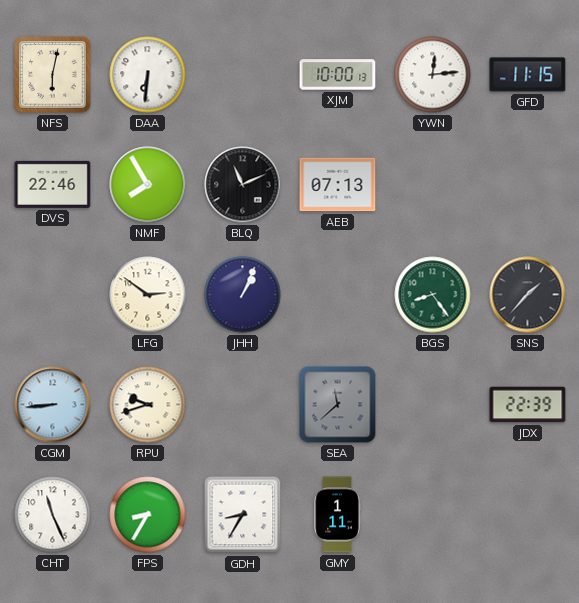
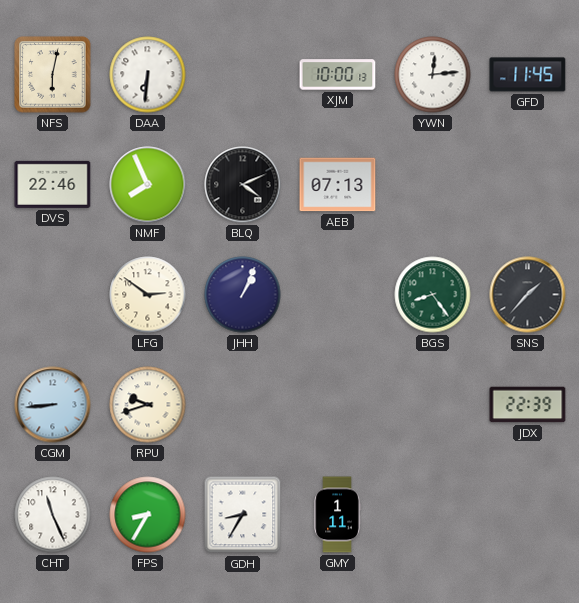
GFD: 11:15 -> 11:45 (528, 75)
NMF: 7:55 -> 7:56 (148, 185)
BLQ: 11:11 -> 4:11 (243, 185)
SEA: 11:38 -> none (338, 405)
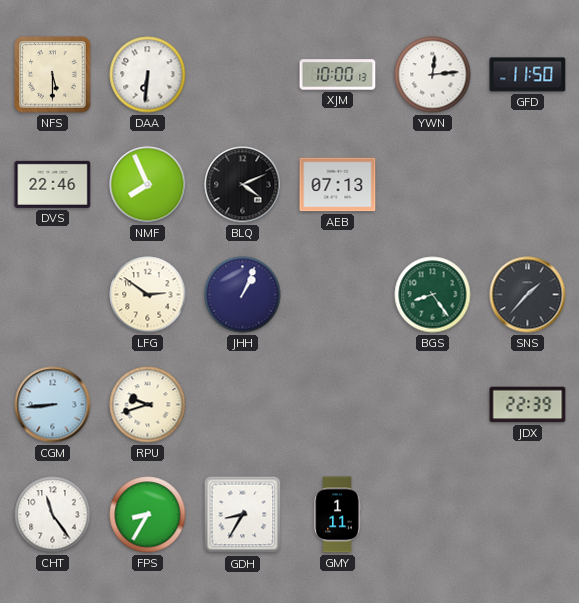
NFS: 6:02 -> 5:30 (53, 75)
GFD: 11:45 -> 11:50 (528, 75)
CHT: 11:26 -> 11:24 (53, 515)
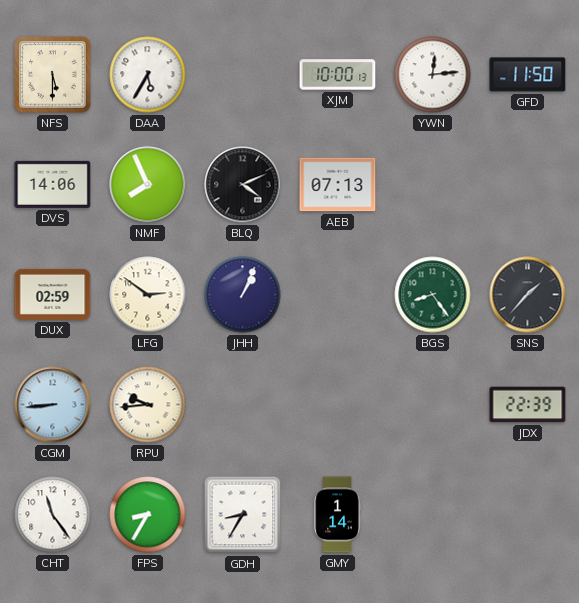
DAA: 6:31 -> 5:35 (148, 75)
DVS: 22:46 -> 14:06 (53, 184)
DUX: none -> 02:59 (53, 294)
RPU: 9:42 -> 9:44 (148, 405)
GMY: 1:11 -> 1:14 (337, 515)
